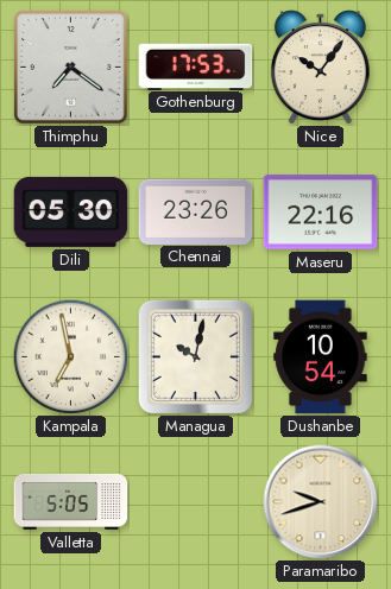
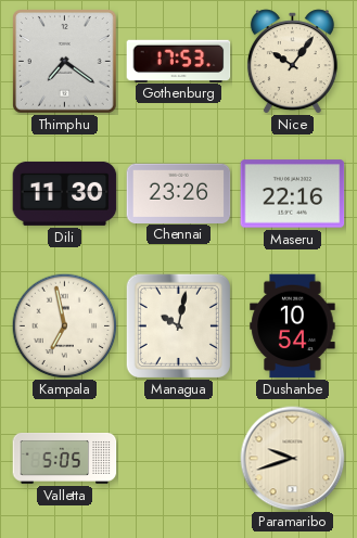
Dili: 05:30 -> 11:30 (65, 193)
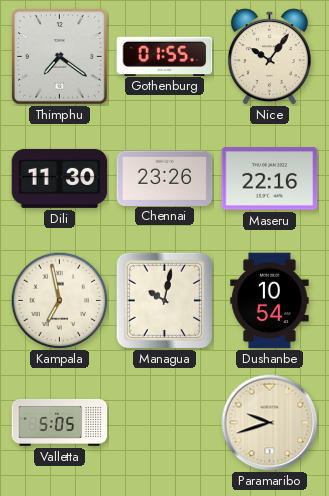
Gothenburg: 17:53 -> 01:55 (165, 56)
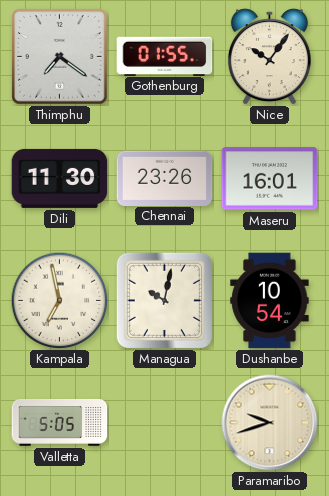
Maseru: 22:16 -> 16:01 (270, 179)
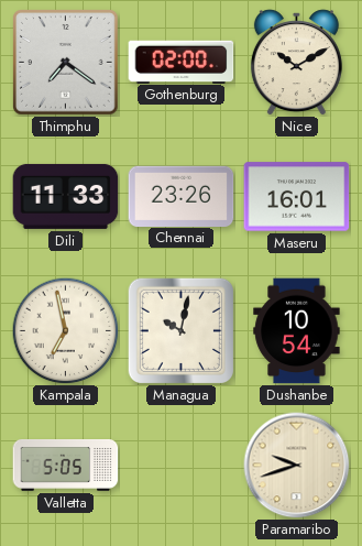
Gothenburg: 01:55 -> 02:00 (182, 62)
Nice: 10:06 -> 10:10 (296, 63)
Dili: 11:30 -> 11:33 (66, 196)
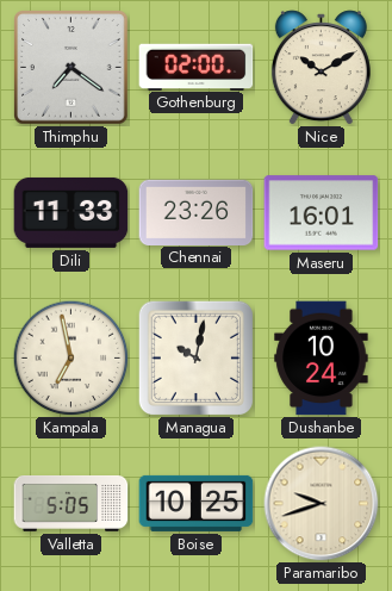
Dushanbe: 10:54 -> 10:24 (322, 359)
Boise: none -> 10:25 (197, 503)
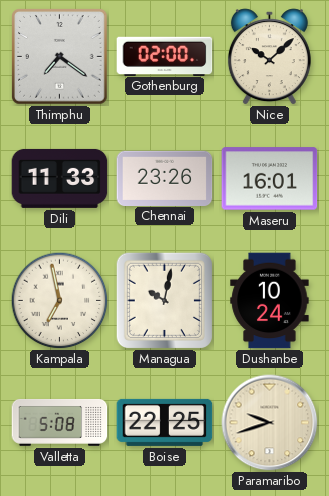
Nice: 10:10 -> 10:08 (269, 57)
Valletta: 5:05 -> 5:08 (60, 423)
Boise: 10:25 -> 22:25 (165, 422)
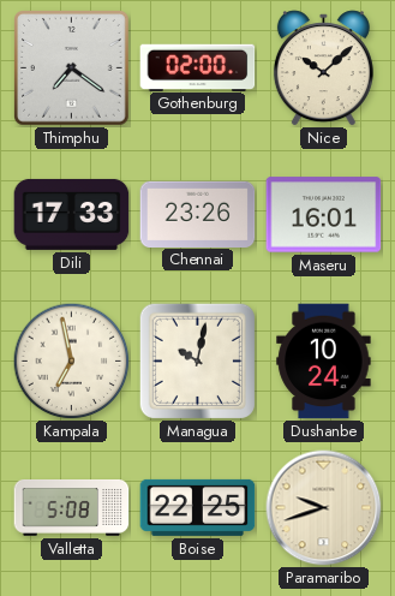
Dili: 11:33 -> 17:33 (72, 214)
